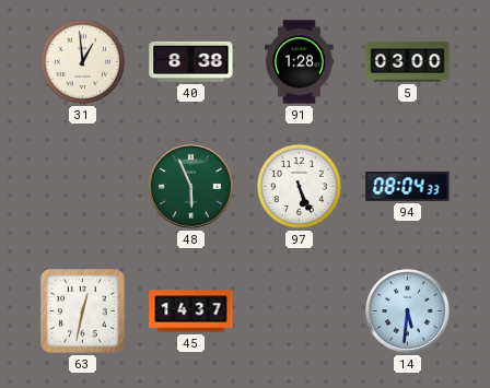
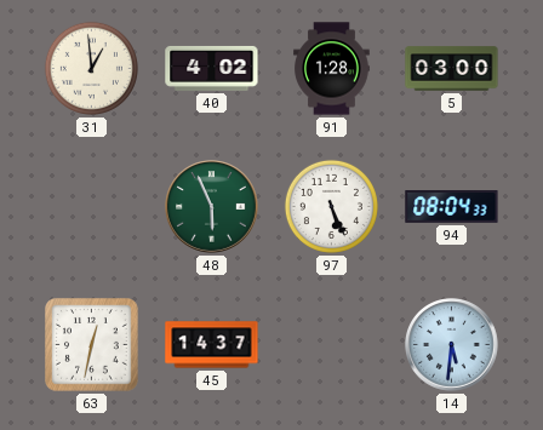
40: 8:38 -> 4:02 (212, 68)
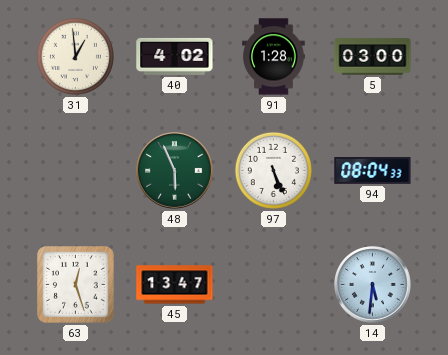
63: 12:32 -> 12:27 (76, 285)
45: 14:37 -> 13:47 (175, 285)
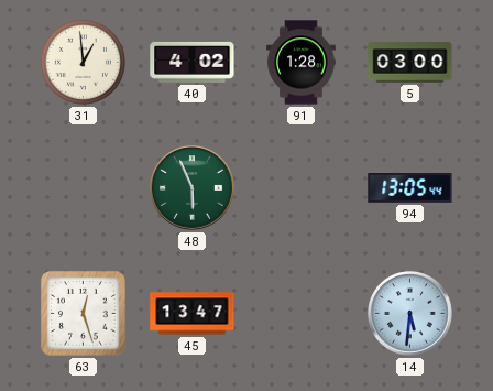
97: 5:26 -> none (273, 170)
94: 08:04 -> 13:05 (410, 188)
